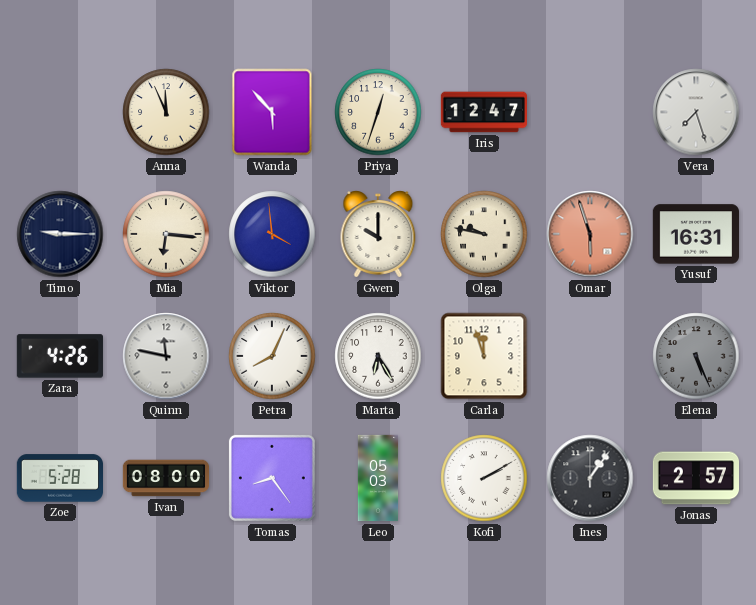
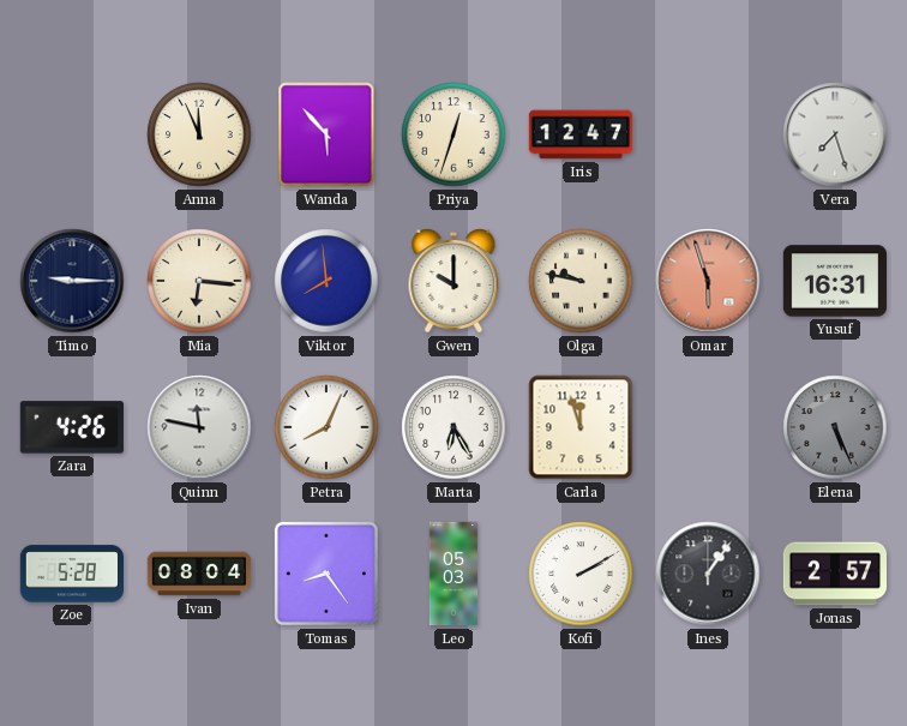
Viktor: 3:59 -> 7:59 (326, 281)
Ivan: 08:00 -> 08:04 (199, 574)
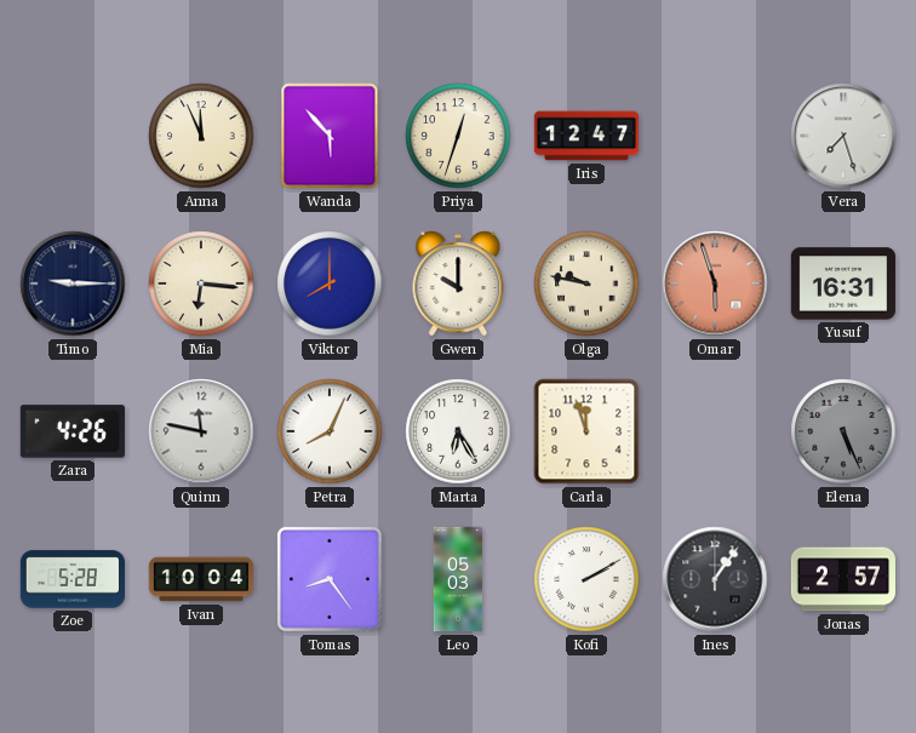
Viktor: 7:59 -> 8:00 (330, 284)
Ivan: 08:04 -> 10:04 (201, 579)
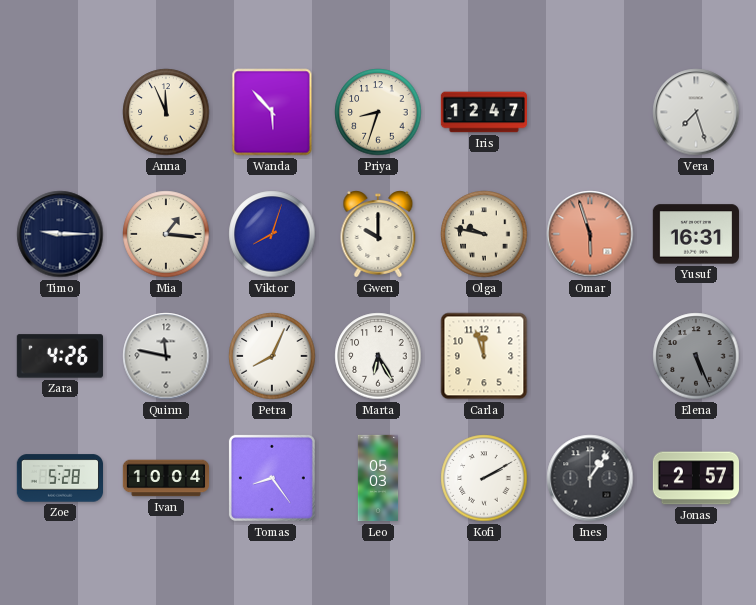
Priya: 12:33 -> 8:33 (378, 112)
Mia: 6:16 -> 1:16 (166, 234)
Viktor: 8:00 -> 8:03 (272, 234)
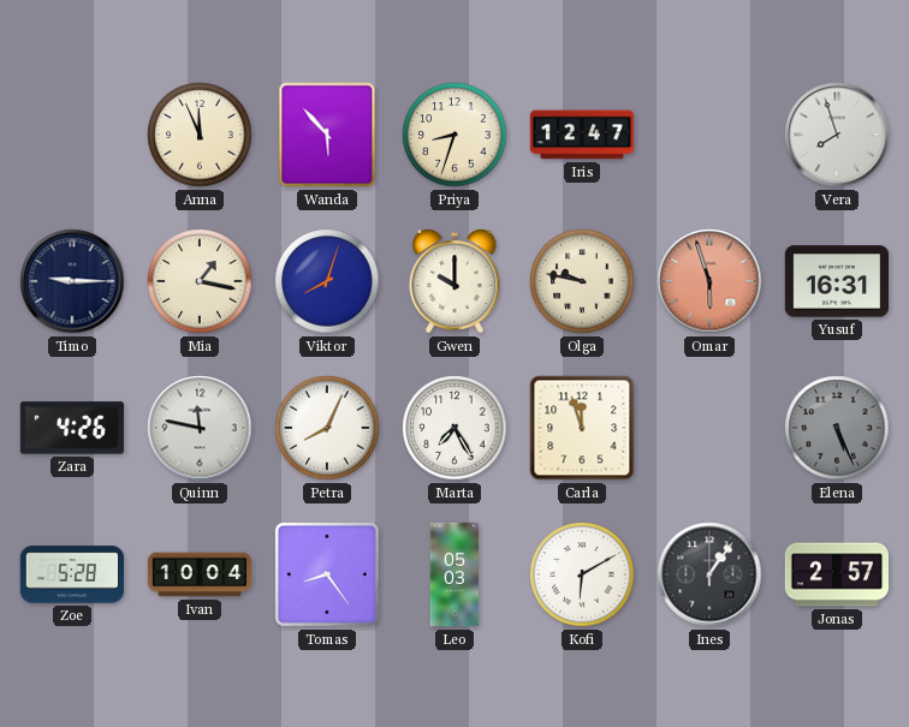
Vera: 7:27 -> 7:57 (837, 135)
Mia: 1:16 -> 1:17 (200, 281)
Marta: 6:25 -> 7:25 (454, 428)
Kofi: 2:10 -> 6:10 (582, 574)
